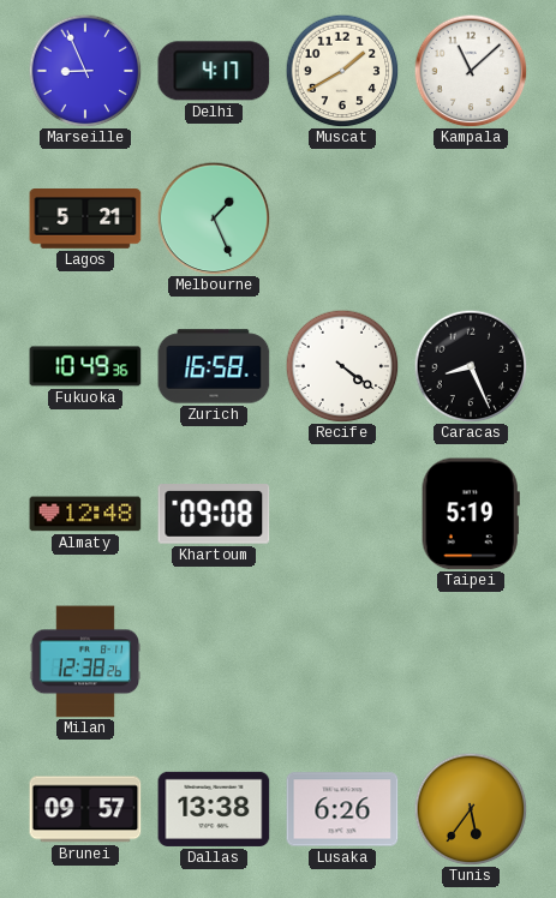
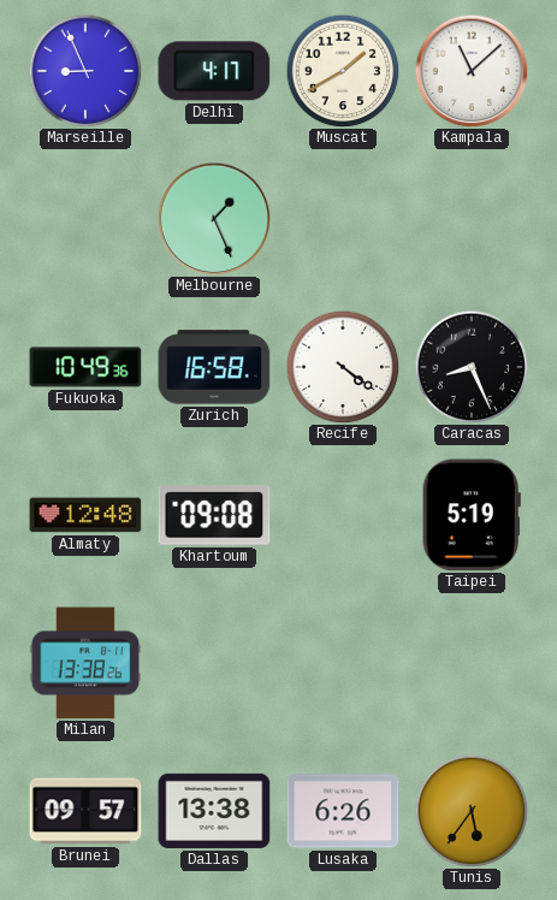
Lagos: 5:21 -> none (85, 220)
Milan: 12:38 -> 13:38 (84, 663)
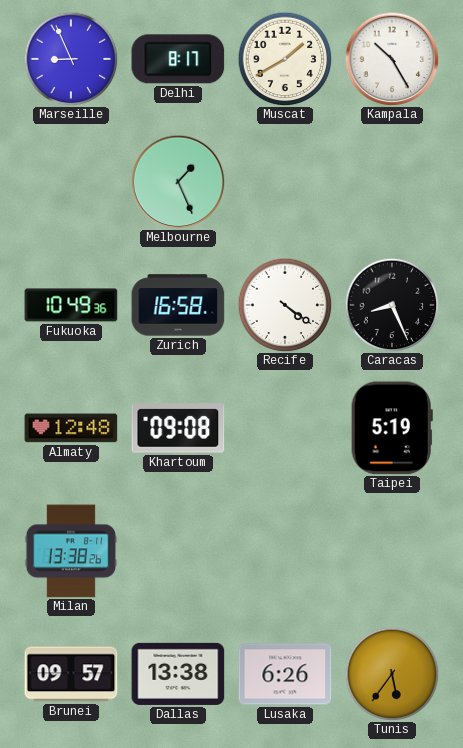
Delhi: 4:17 -> 8:17 (178, 59)
Kampala: 11:08 -> 10:25 (392, 59)
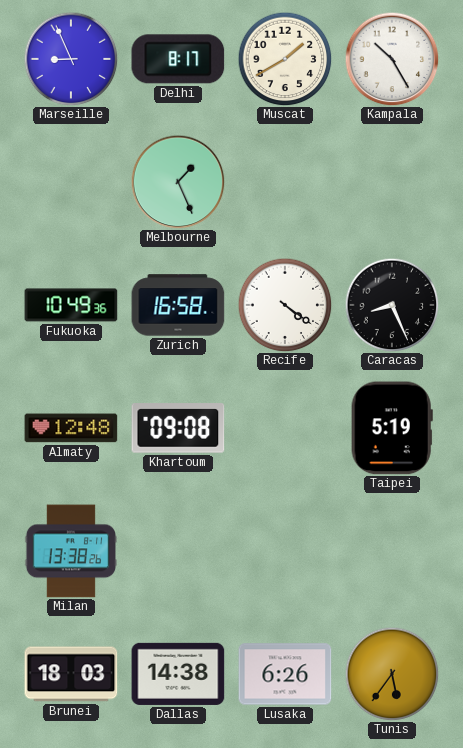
Brunei: 09:57 -> 18:03 (71, 674)
Dallas: 13:38 -> 14:38 (178, 674)
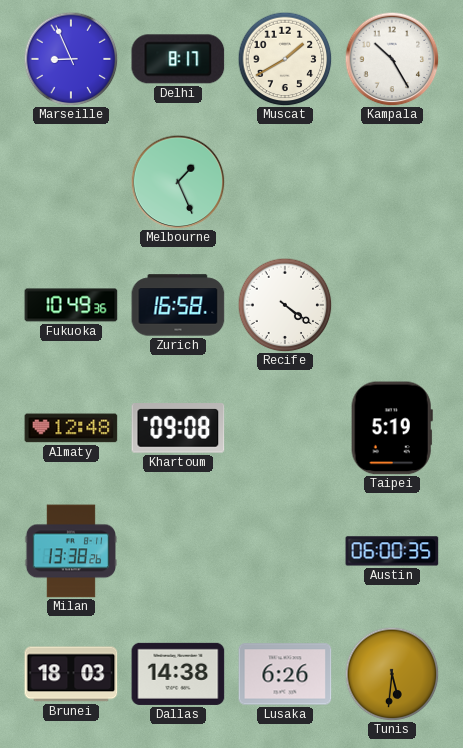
Caracas: 8:26 -> none (392, 305)
Austin: none -> 06:00 (392, 551)
Tunis: 5:36 -> 5:31 (392, 674)
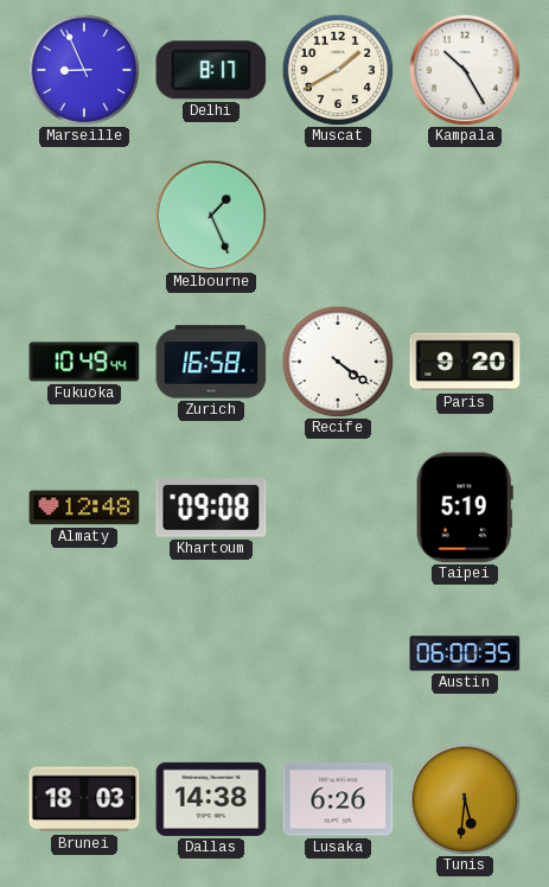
Fukuoka: 10:49:36 -> 10:49:44 (84, 362)
Paris: none -> 9:20 (465, 362)
Milan: 13:38 -> none (70, 551)
